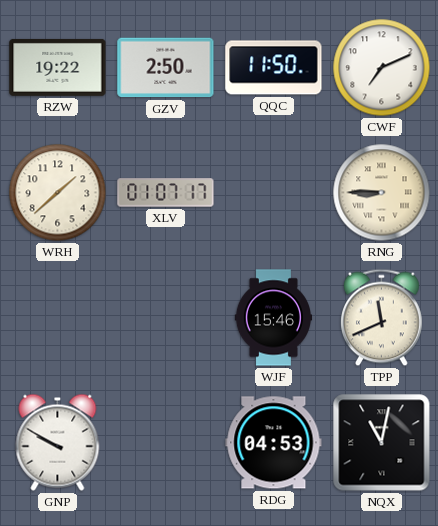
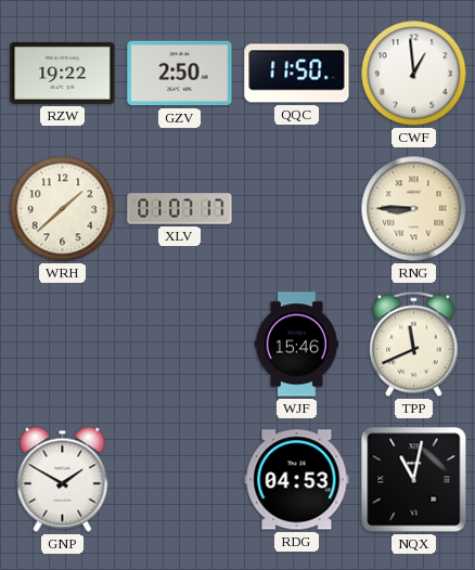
CWF: 7:11 -> 12:59 (414, 74)
GNP: 9:50 -> 1:50 (63, 479)
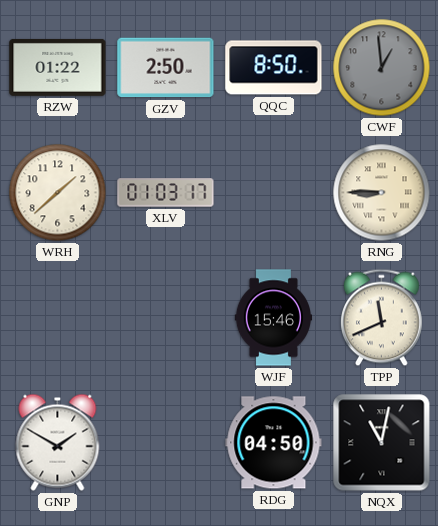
RZW: 19:22 -> 01:22 (58, 67)
QQC: 11:50 -> 8:50 (274, 68)
CWF dial: white -> grey (382, 68)
XLV: 01:07 -> 01:03 (166, 193)
RDG: 04:53 -> 04:50 (274, 443)
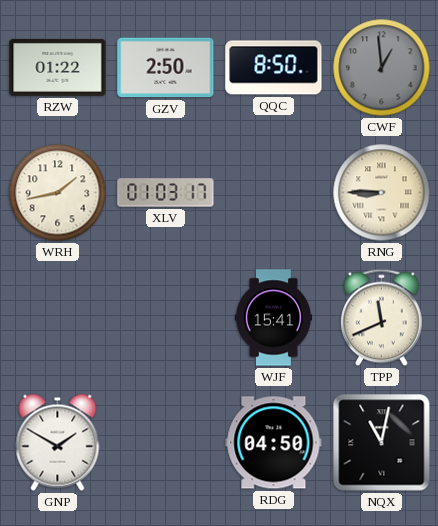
WRH: 1:38 -> 1:43 (58, 193)
WJF: 15:46 -> 15:41 (273, 318)
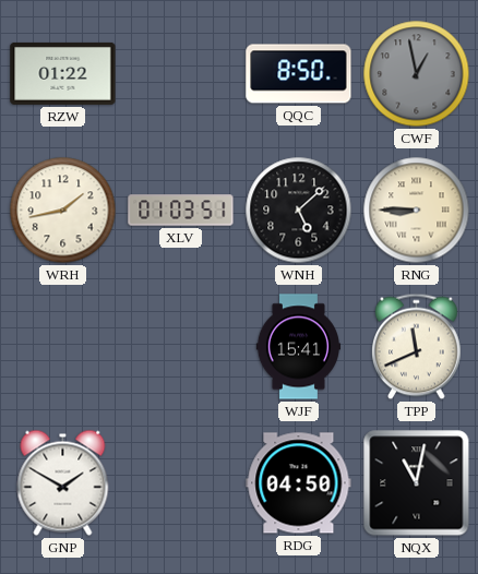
GZV: 2:50 -> none (166, 68)
CWF: 12:59 -> 12:58 (417, 74)
XLV: 01:03:17 -> 01:03:51 (181, 211)
WNH: none -> 5:08 (299, 211)
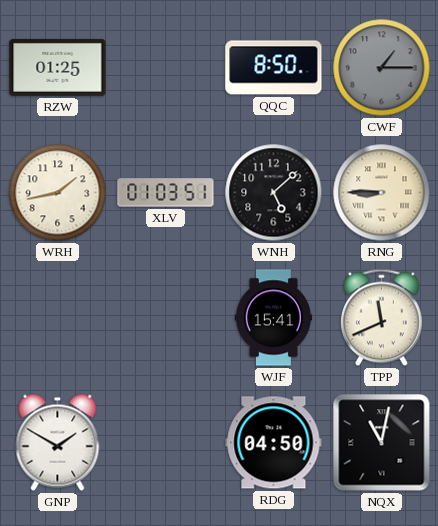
RZW: 01:22 -> 01:25 (58, 67)
CWF: 12:58 -> 1:15 (382, 68)
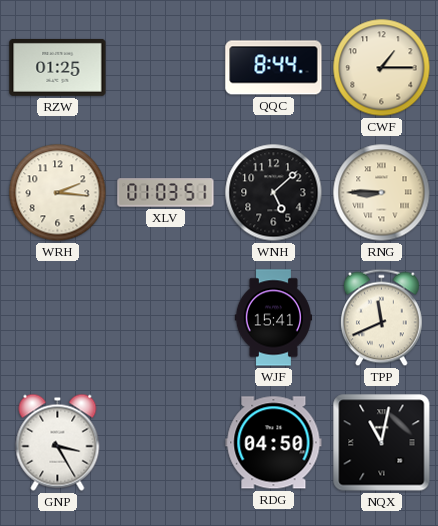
QQC: 8:50 -> 8:44 (274, 68)
CWF dial: grey -> cream (382, 68)
WRH: 1:43 -> 2:16 (58, 193)
GNP: 1:50 -> 3:25 (58, 442)
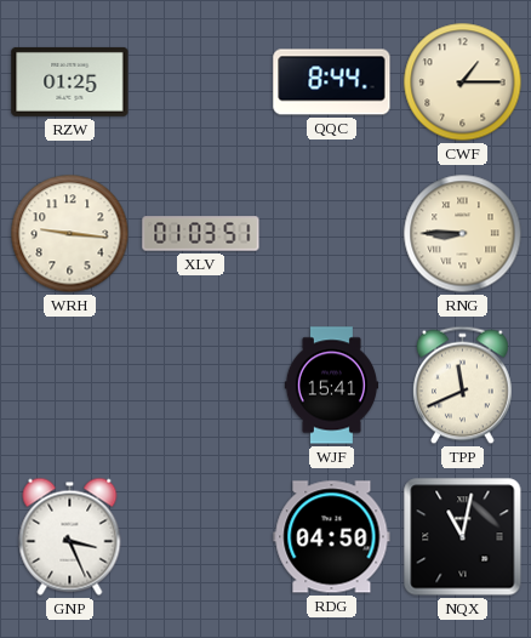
WRH: 2:16 -> 9:16 (70, 234)
WNH: 5:08 -> none (274, 193)
GNP: 3:25 -> 3:26 (70, 536)
